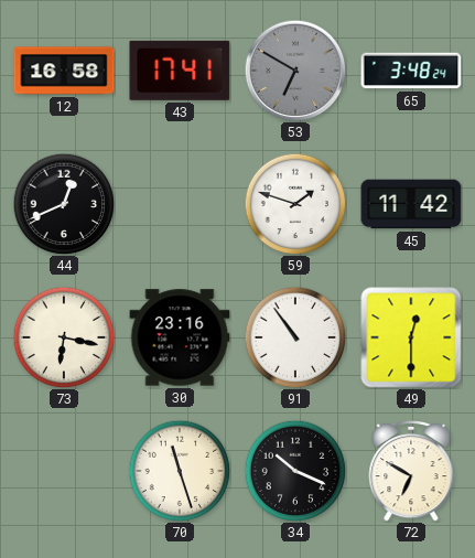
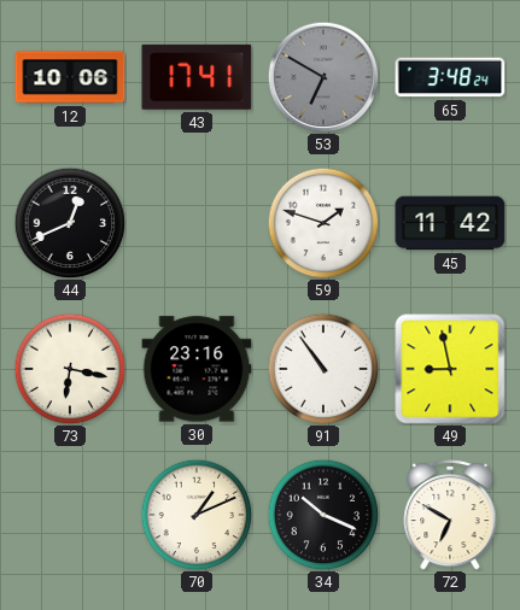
12: 16:58 -> 10:06 (70, 77)
49: 12:30 -> 8:58 (450, 369)
70: 11:27 -> 1:11 (197, 515)
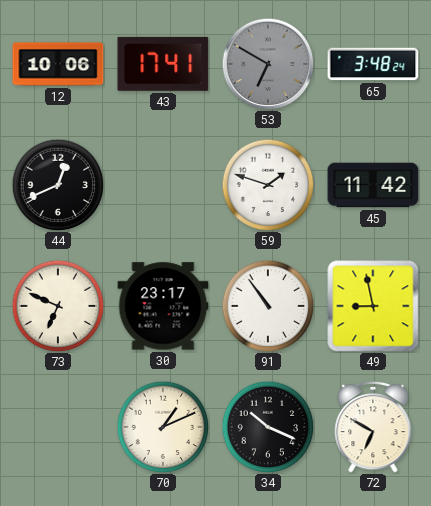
73: 6:17 -> 6:49 (58, 306)
30: 23:16 -> 23:17 (163, 306)
